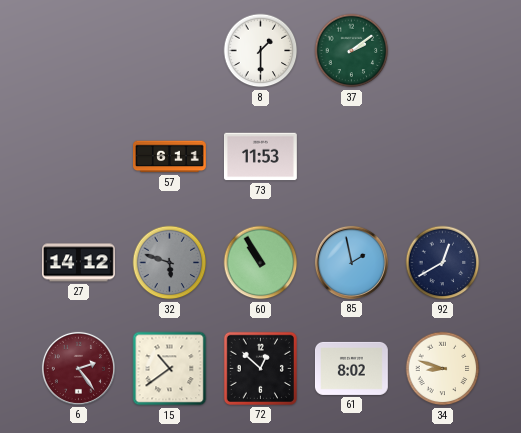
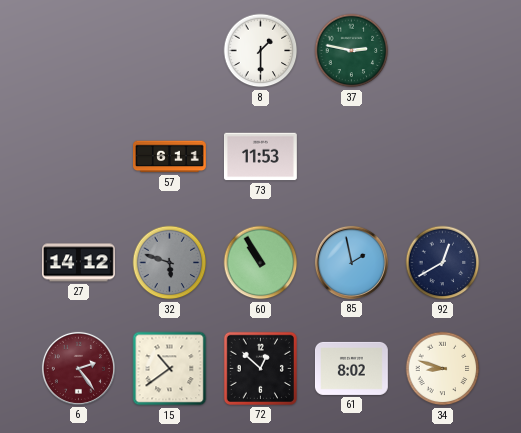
37: 2:09 -> 2:47 (352, 51)
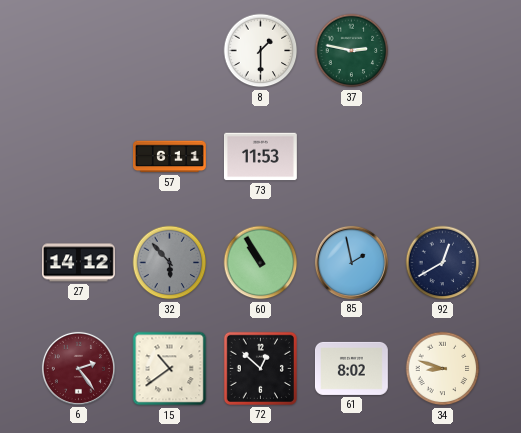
32: 5:48 -> 5:53 (170, 263)
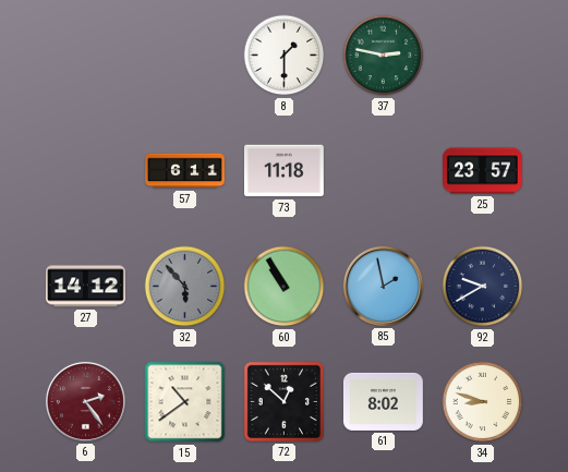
73: 11:53 -> 11:18 (283, 171)
25: none -> 23:57 (483, 171)
92: 12:40 -> 9:40 (483, 287)
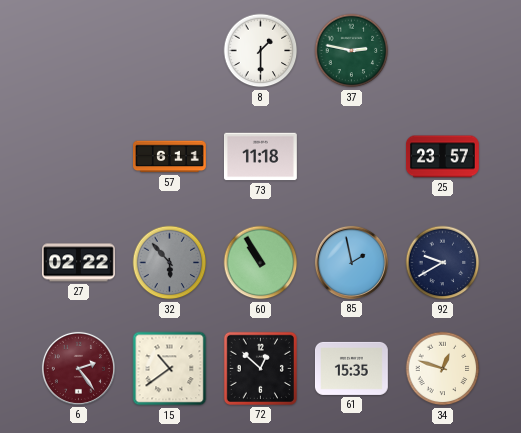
27: 14:12 -> 02:22 (79, 263)
61: 8:02 -> 15:35 (352, 368)
34: 8:48 -> 12:48 (443, 369)
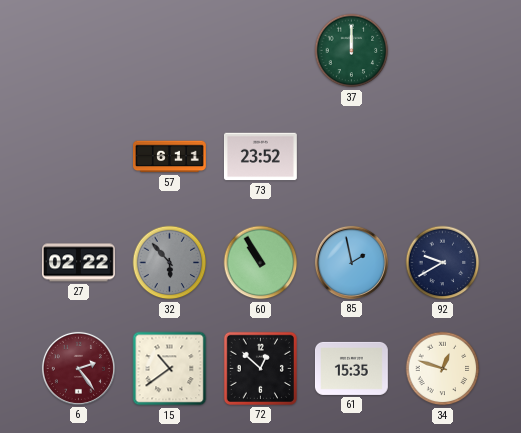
8: 1:30 -> none (261, 51)
37: 2:47 -> 12:00 (352, 51)
73: 11:18 -> 23:52 (260, 157)
25: 23:57 -> none (443, 157)
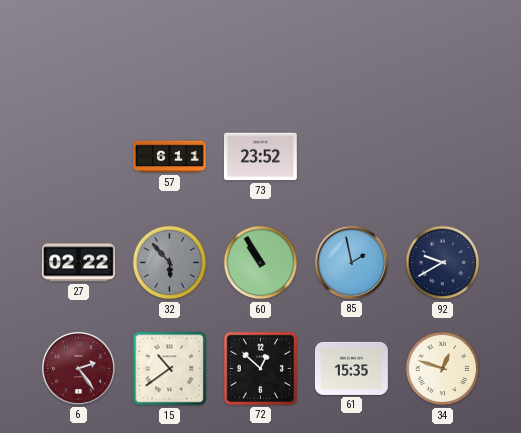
37: 12:00 -> none (352, 51)
